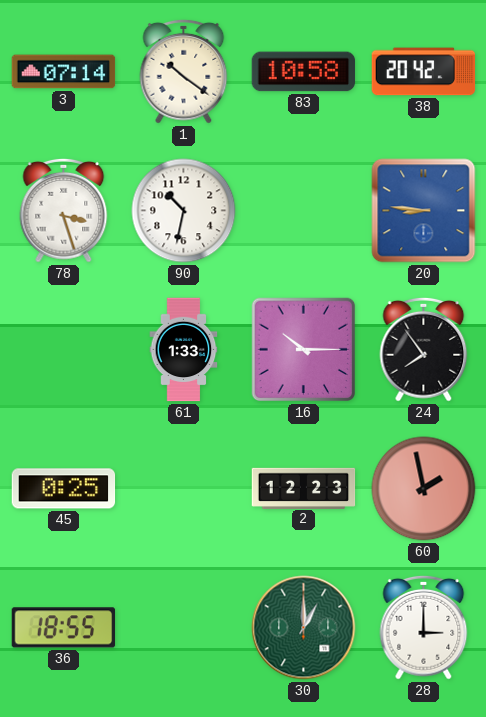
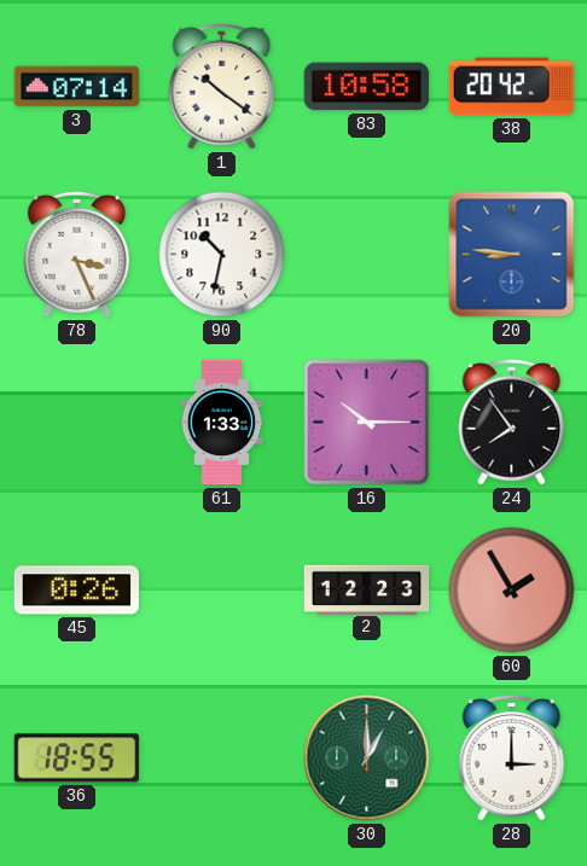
78: 3:27 -> 3:26 (77, 254)
45: 0:25 -> 0:26 (77, 591)
60: 1:58 -> 1:55 (512, 591)
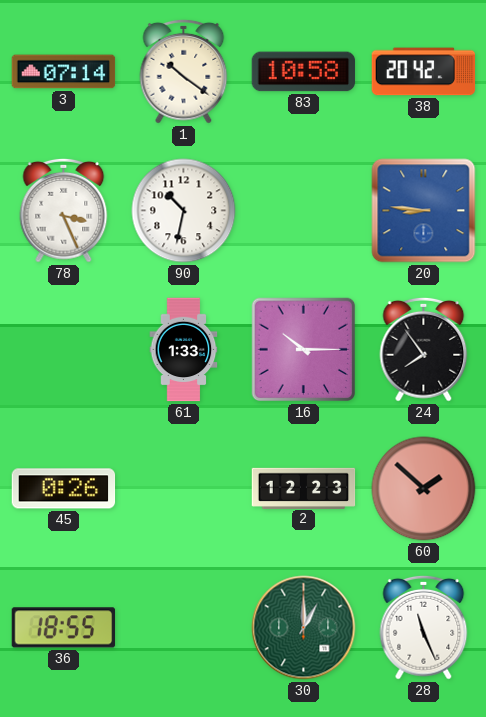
60: 1:55 -> 1:52 (424, 489)
28: 3:00 -> 11:26 (424, 627)
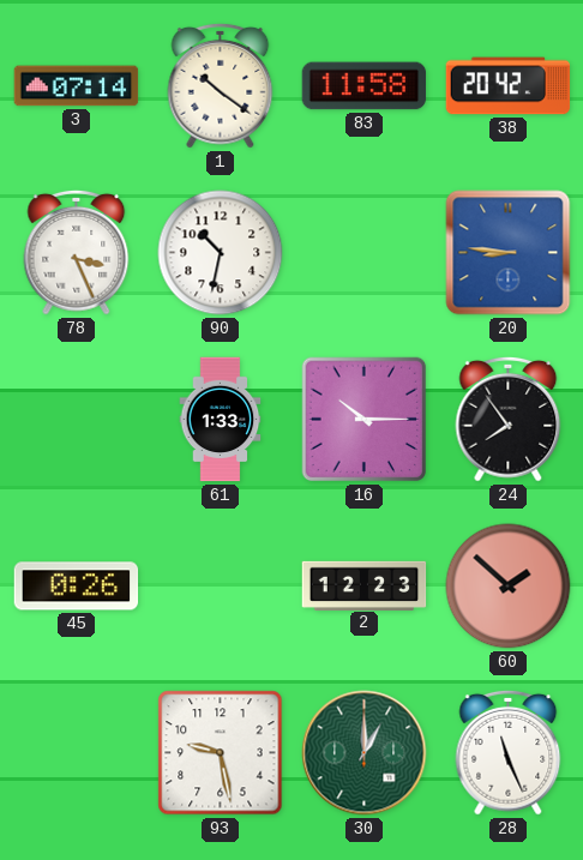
83: 10:58 -> 11:58 (365, 86)
36: 18:55 -> none (64, 628)
93: none -> 9:28 (221, 753)
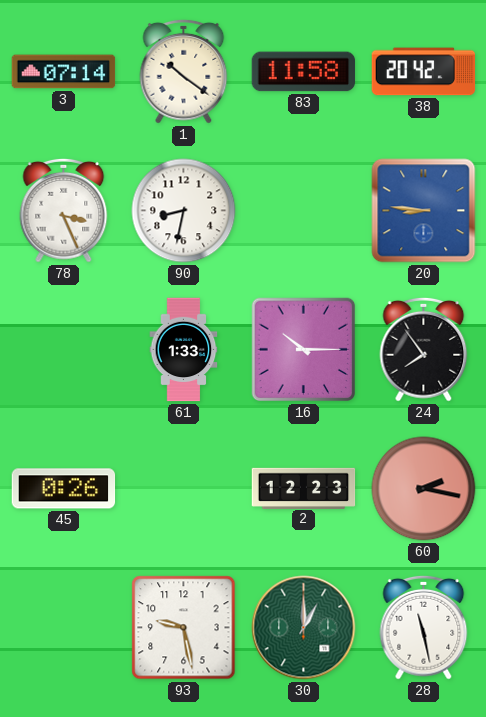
90: 10:32 -> 8:32 (184, 211)
60: 1:52 -> 2:17 (424, 489)
28: 11:26 -> 11:28 (424, 627)
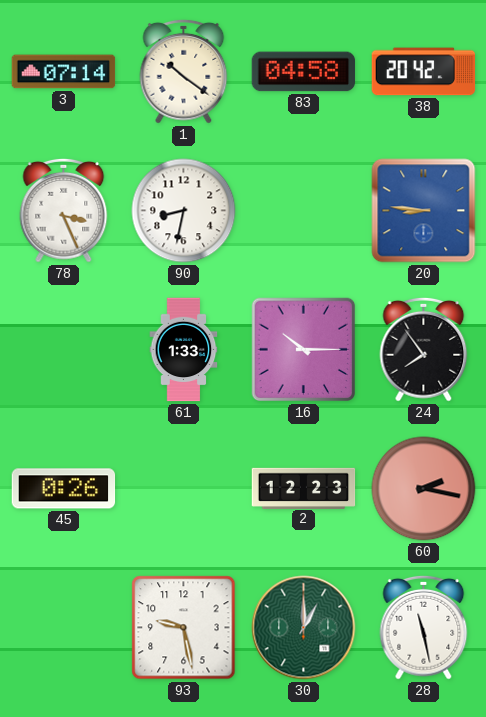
83: 11:58 -> 04:58 (304, 72)
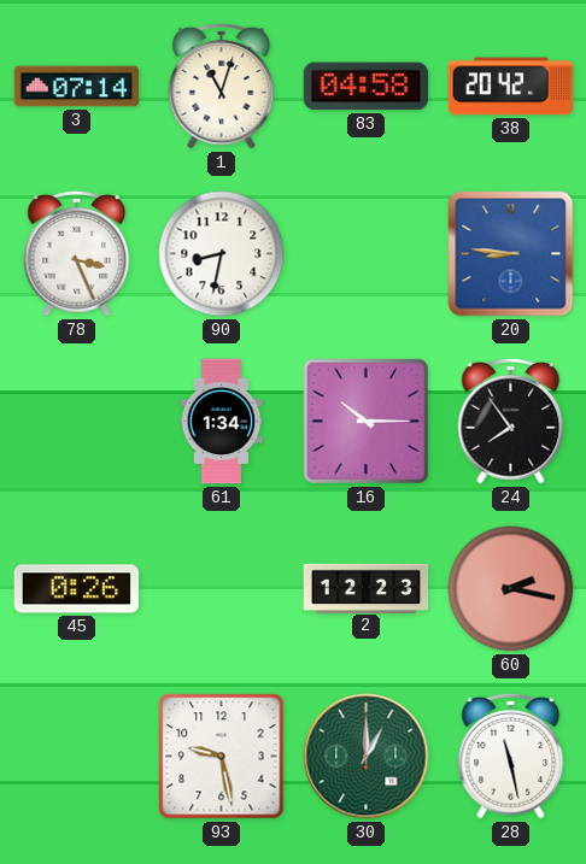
1: 10:21 -> 11:03 (222, 86)
61: 1:33 -> 1:34 (222, 422)
